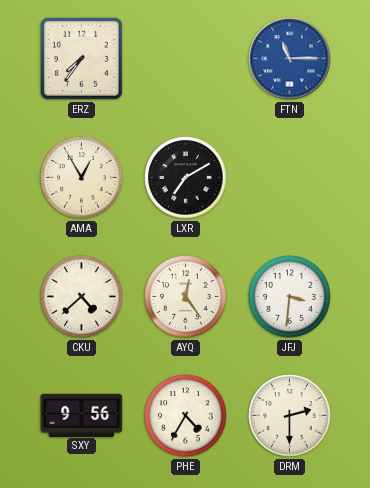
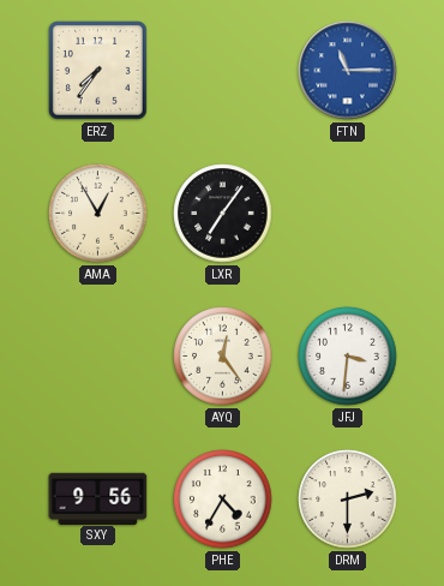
LXR: 7:10 -> 7:06 (223, 214)
CKU: 4:38 -> none (82, 297)
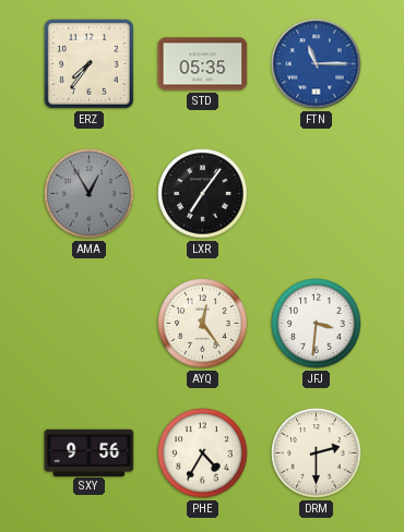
STD: none -> 05:35 (203, 64)
AMA dial: cream -> grey (90, 194)
